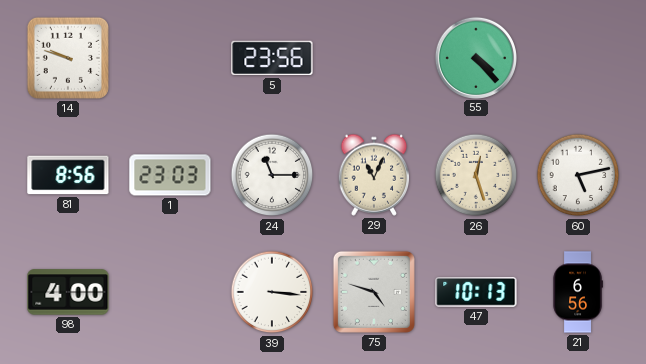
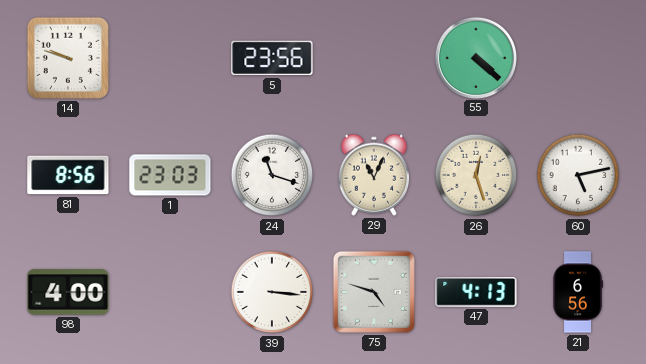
55: 4:23 -> 4:22 (475, 57)
24: 11:15 -> 11:18 (272, 175)
47: 10:13 -> 4:13 (476, 292)
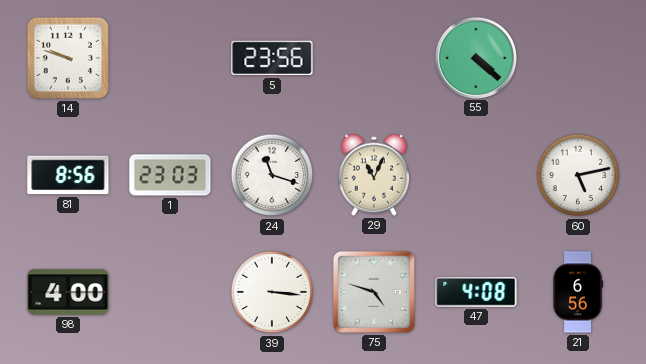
26: 12:27 -> none (476, 175)
47: 4:13 -> 4:08 (476, 292)
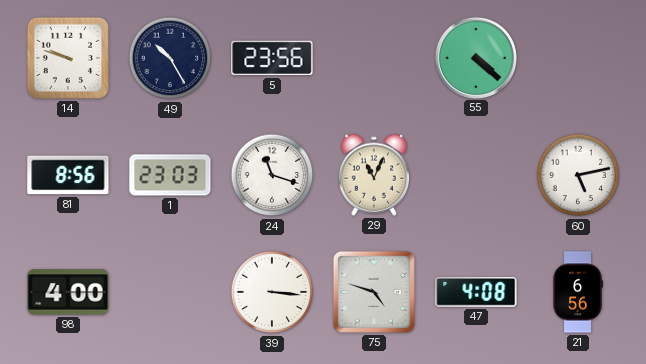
49: none -> 10:25 (170, 58)
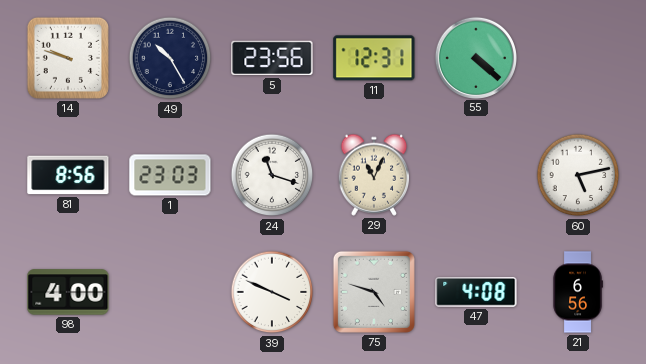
11: none -> 12:31 (374, 58)
39: 3:16 -> 3:49 (272, 292)
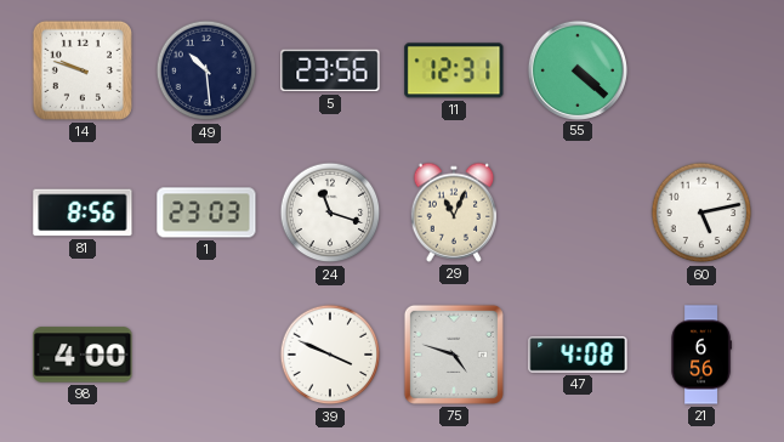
49: 10:25 -> 10:29 (206, 70)
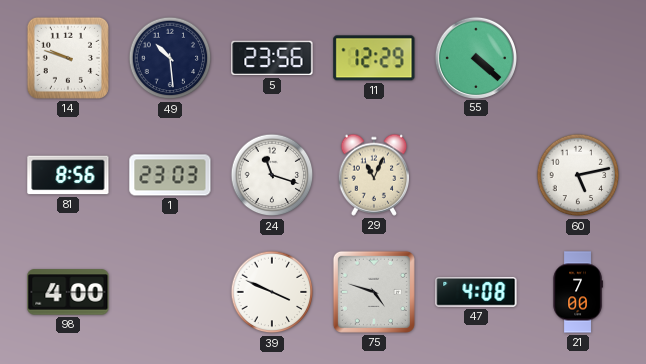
11: 12:31 -> 12:29 (374, 58)
21: 6:56 -> 7:00 (578, 292)
